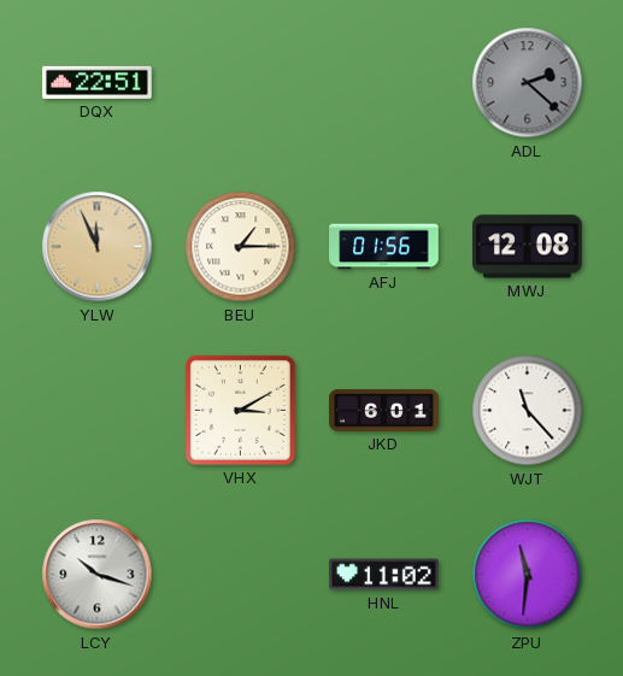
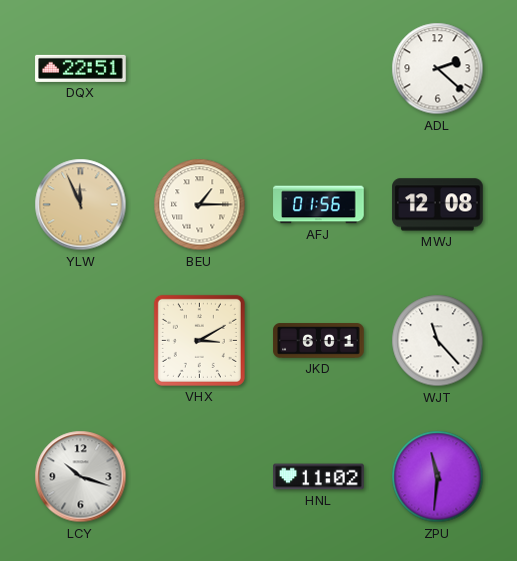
ADL dial: grey -> white (438, 69)
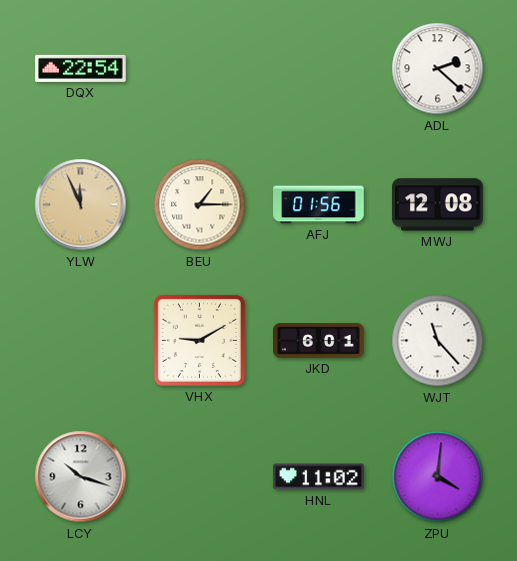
DQX: 22:51 -> 22:54 (81, 68)
VHX: 3:10 -> 9:10 (199, 340)
ZPU: 11:31 -> 4:01 (438, 477)
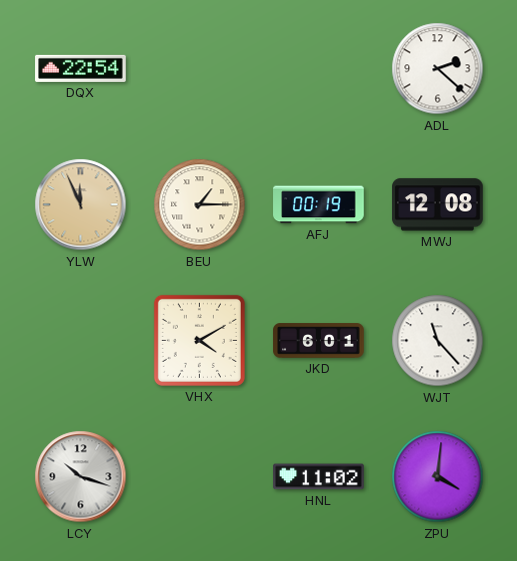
AFJ: 01:56 -> 00:19 (319, 205)
VHX: 9:10 -> 4:10 (199, 340)
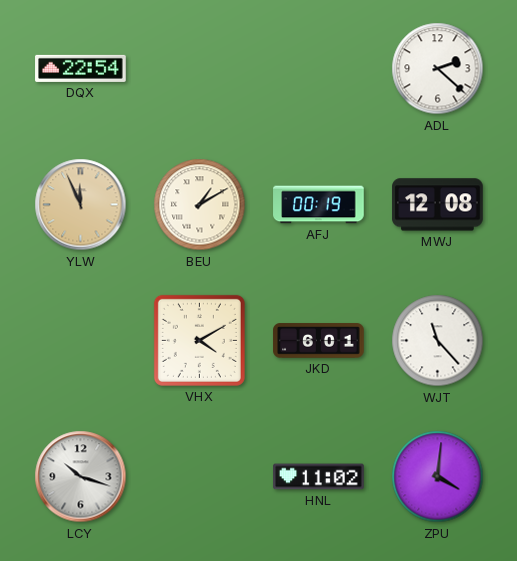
BEU: 1:15 -> 1:10 (200, 205)
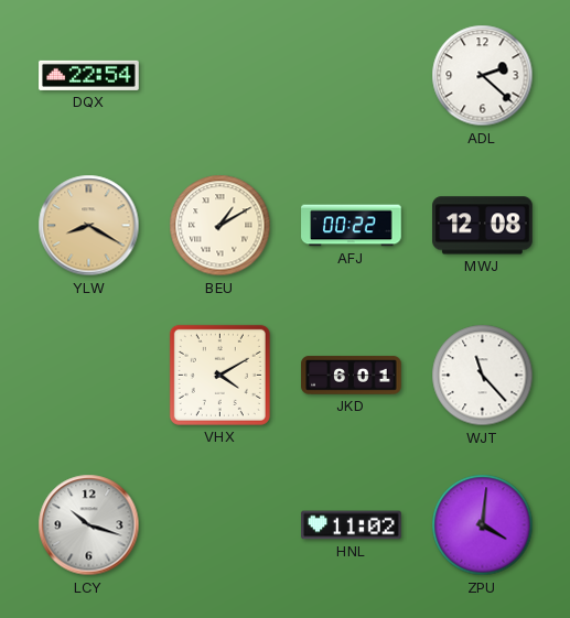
YLW: 11:56 -> 8:20 (89, 226)
AFJ: 00:19 -> 00:22 (352, 226)
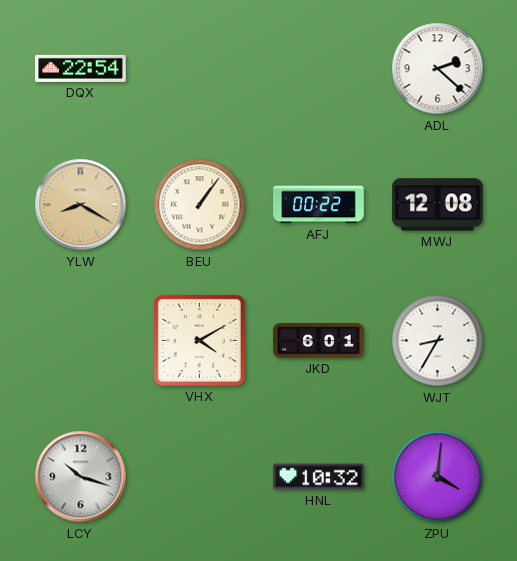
BEU: 1:10 -> 1:06 (200, 205)
WJT: 11:23 -> 8:35 (438, 341)
HNL: 11:02 -> 10:32 (319, 477)
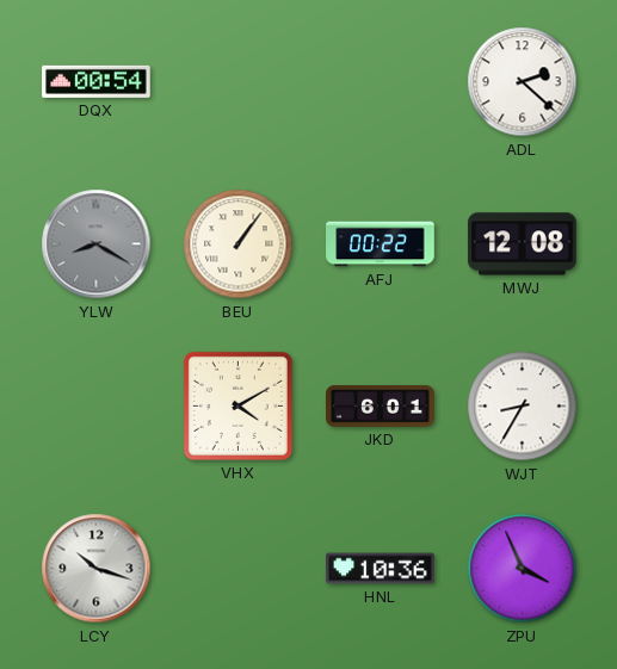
DQX: 22:54 -> 00:54 (97, 81)
YLW dial: champagne -> grey (97, 244)
HNL: 10:32 -> 10:36 (381, 569)
ZPU: 4:01 -> 3:56 (523, 569)
